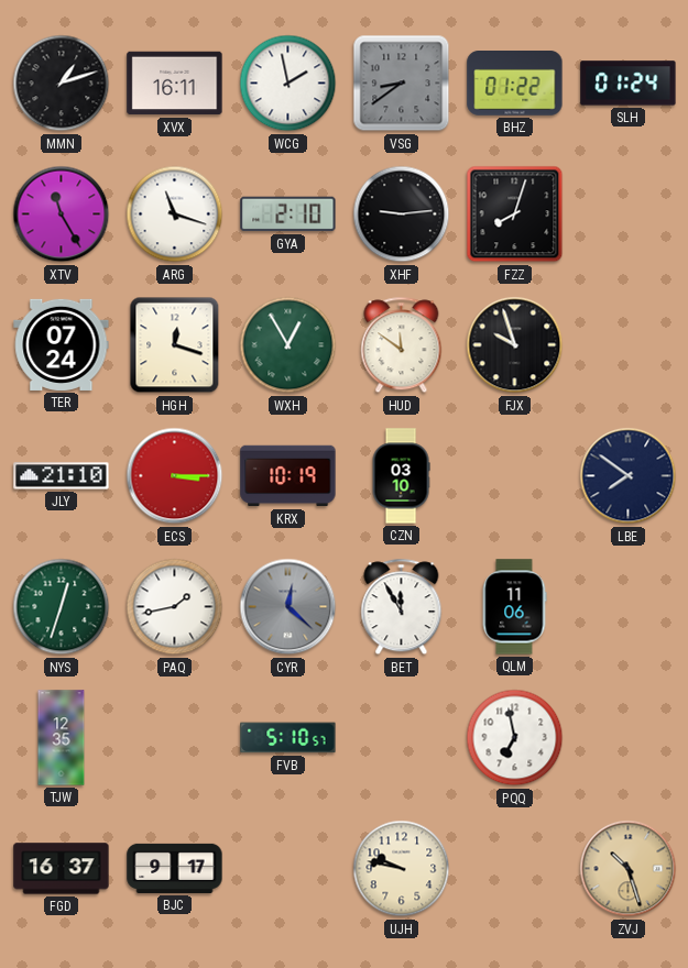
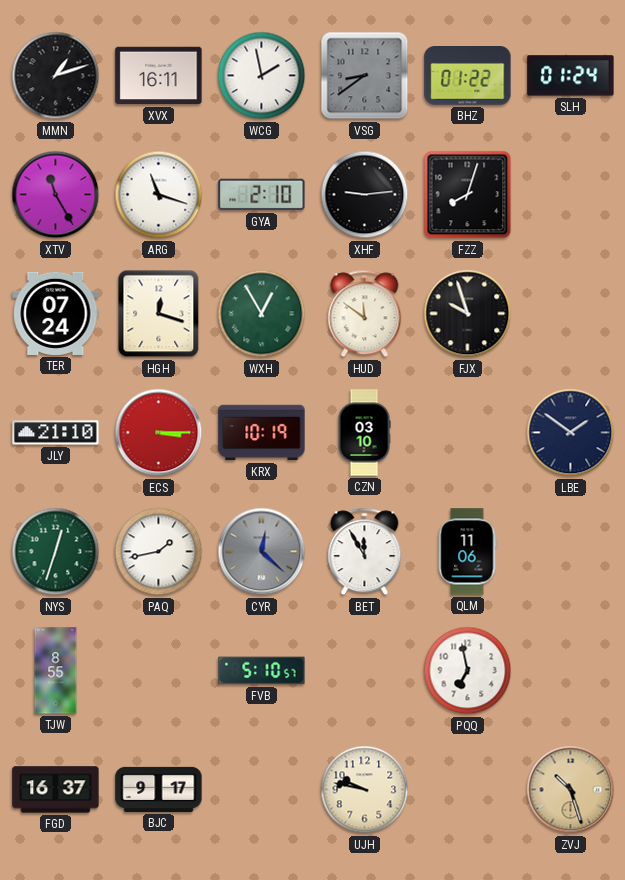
LBE: 7:51 -> 1:51 (571, 433)
TJW: 12:35 -> 8:55 (56, 671)
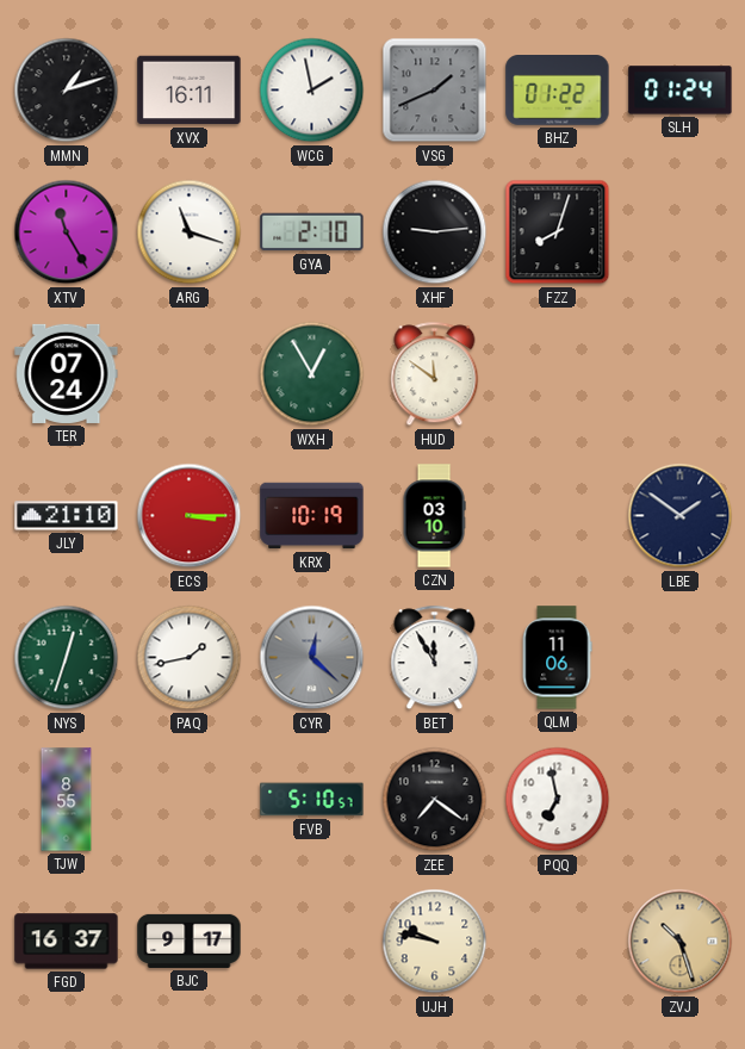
VSG: 8:39 -> 1:41 (435, 91)
HGH: 12:18 -> none (159, 314)
FJX: 9:57 -> none (468, 314)
ZEE: none -> 7:21 (435, 800)
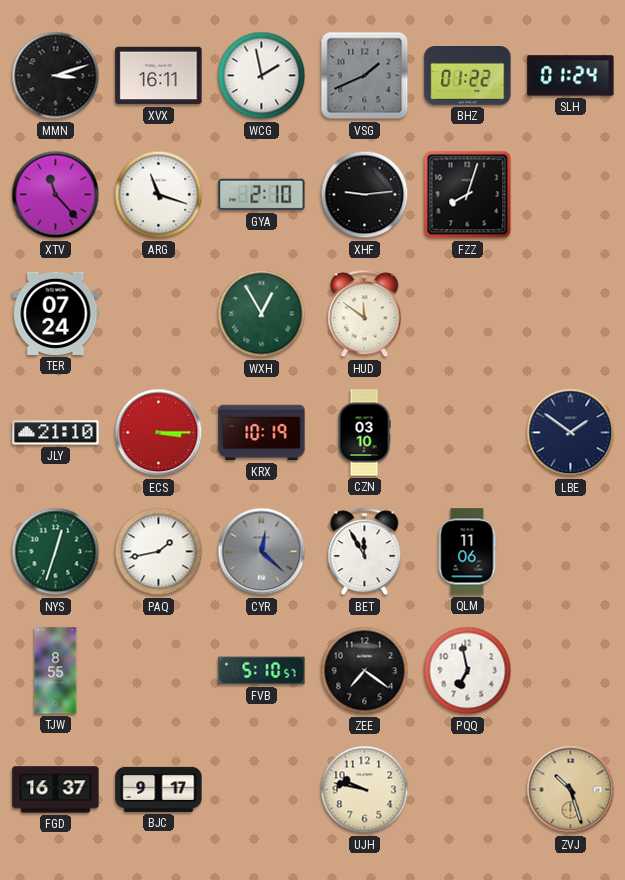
MMN: 1:12 -> 3:12 (56, 76)
XTV: 11:25 -> 11:23 (56, 195)
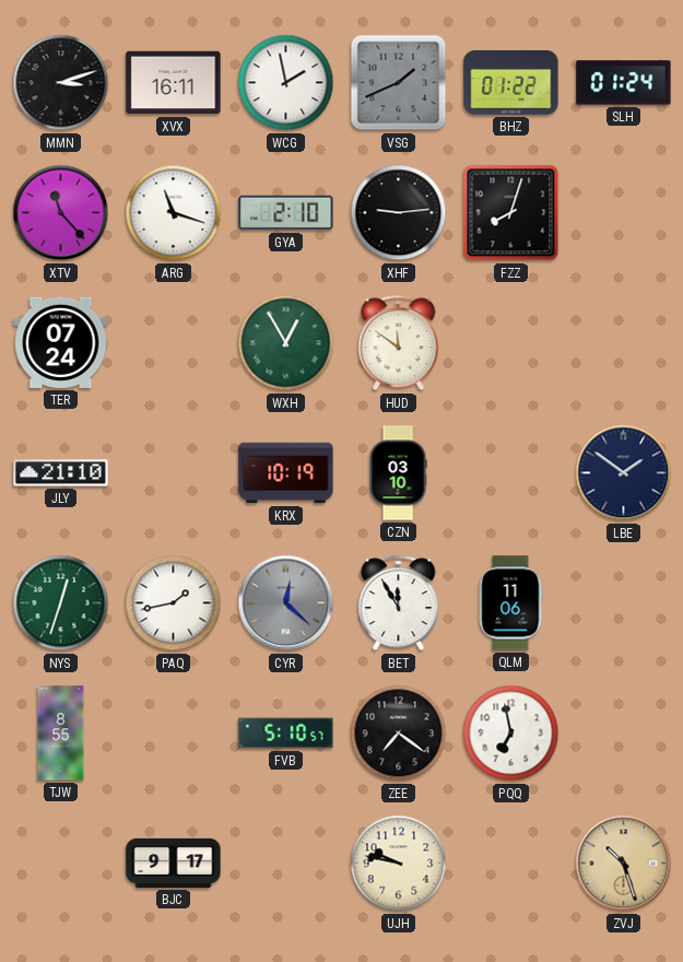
ECS: 3:15 -> none (159, 433)
FGD: 16:37 -> none (56, 790)
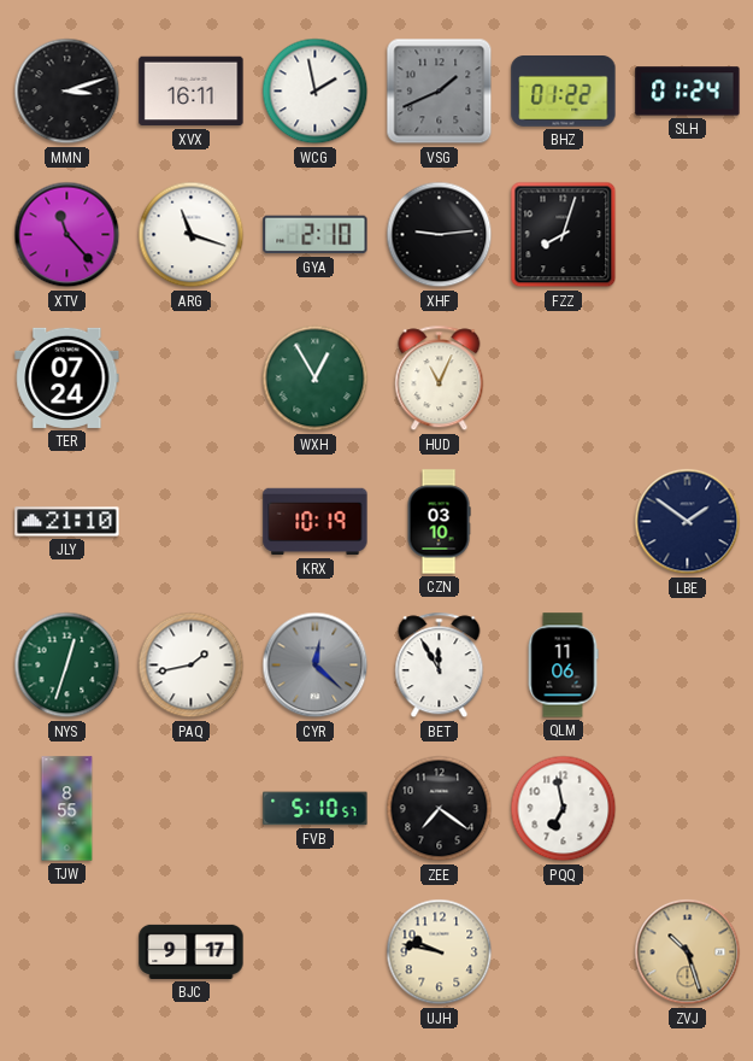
HUD: 11:51 -> 11:04 (440, 379)
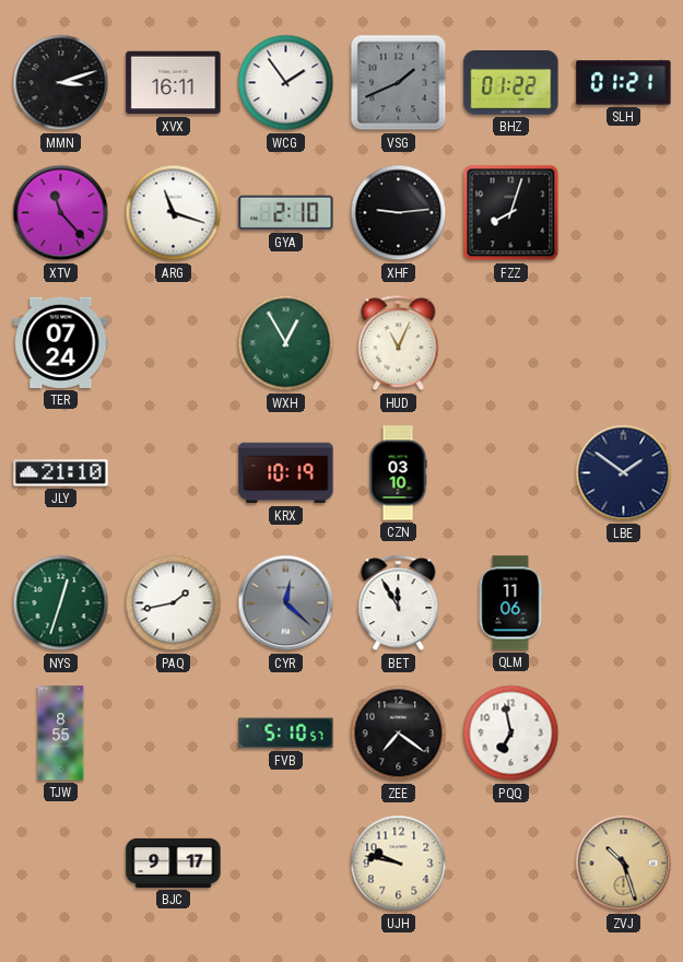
WCG: 1:58 -> 1:54 (286, 83)
SLH: 01:24 -> 01:21 (624, 83)
